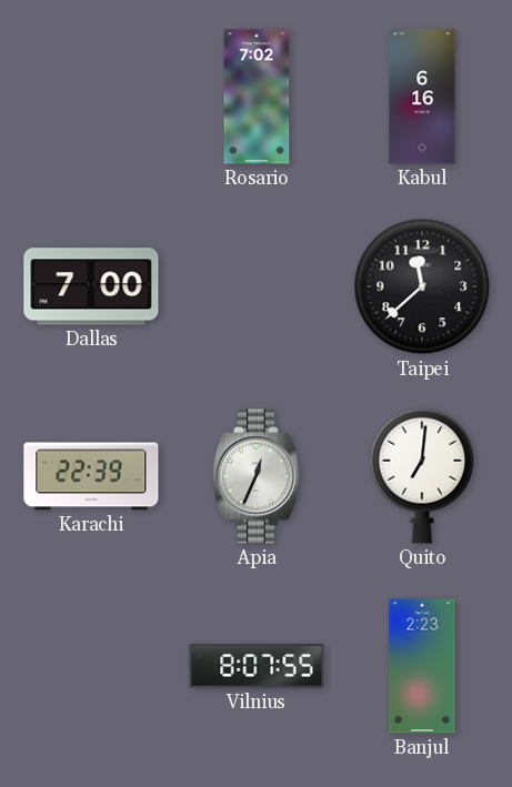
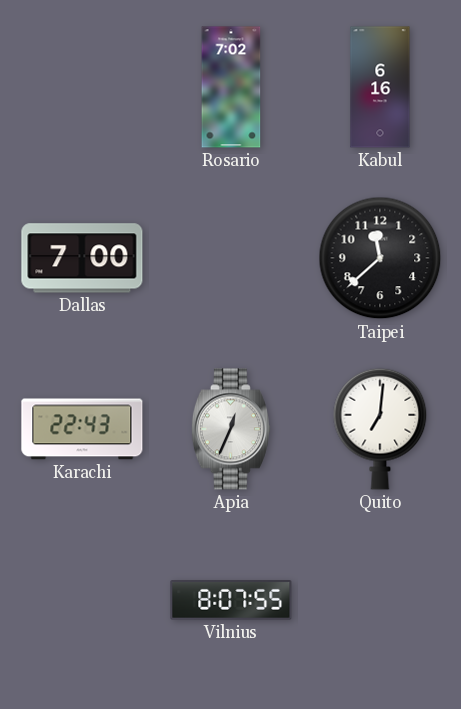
Karachi: 22:39 -> 22:43 (82, 429)
Banjul: 2:23 -> none (422, 666)
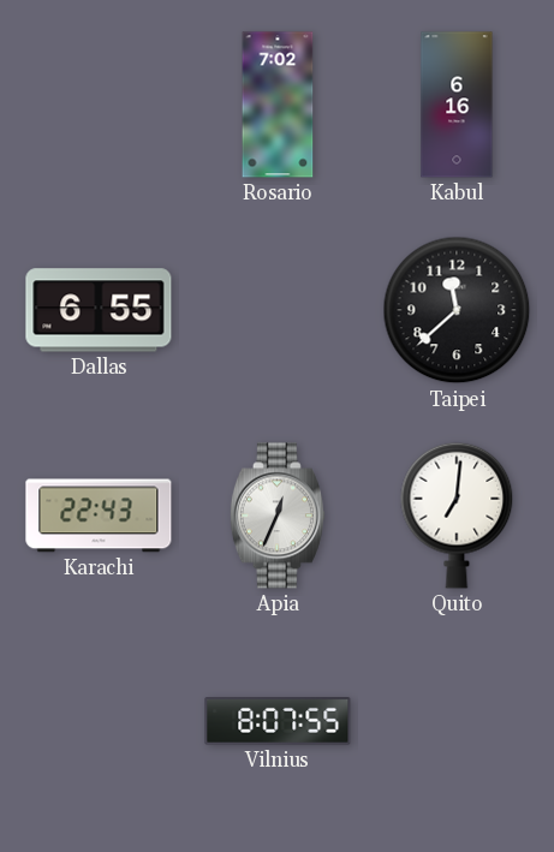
Dallas: 7:00 -> 6:55 (99, 310)
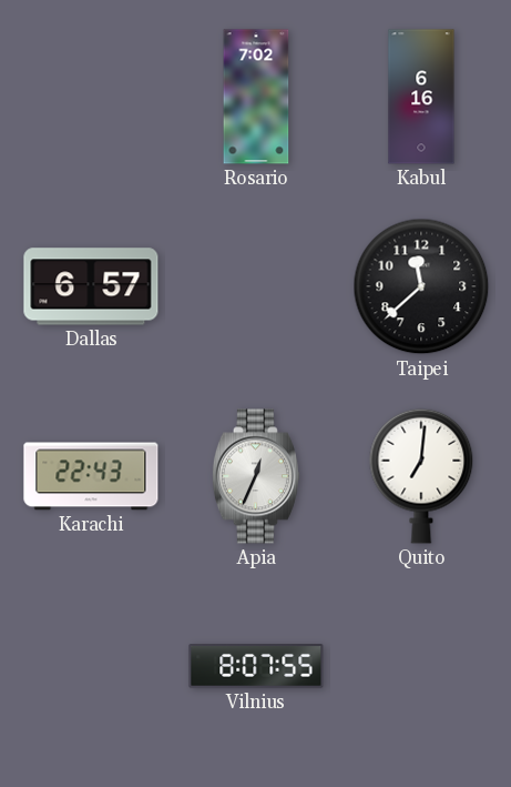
Dallas: 6:55 -> 6:57 (91, 286)
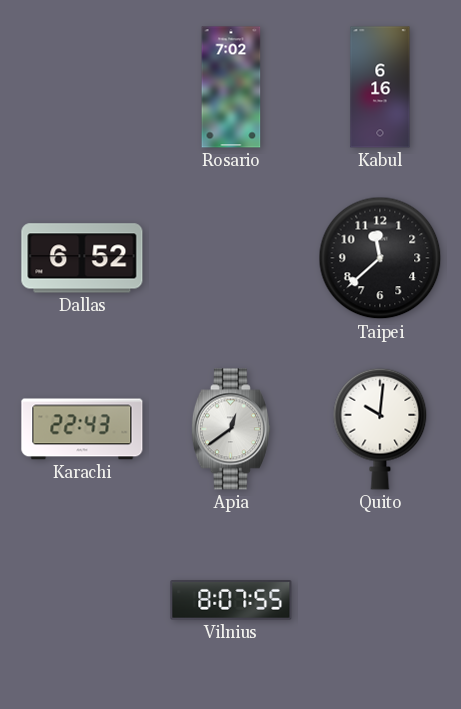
Dallas: 6:57 -> 6:52 (82, 258)
Apia: 12:34 -> 12:39 (231, 429)
Quito: 7:01 -> 10:01 (380, 429)
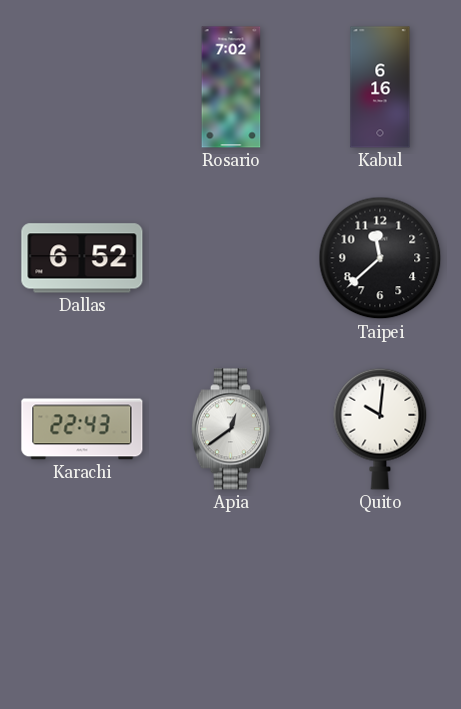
Vilnius: 8:07 -> none (231, 600)
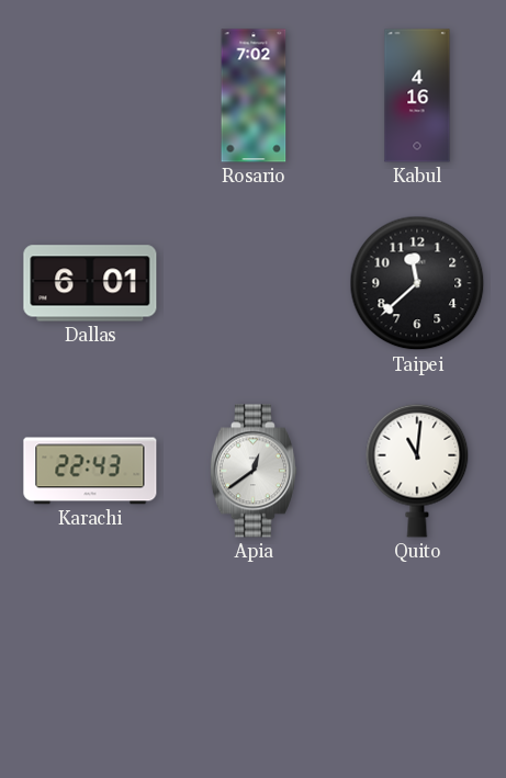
Kabul: 6:16 -> 4:16 (417, 95)
Dallas: 6:52 -> 6:01 (90, 283)
Quito: 10:01 -> 11:01 (417, 471)
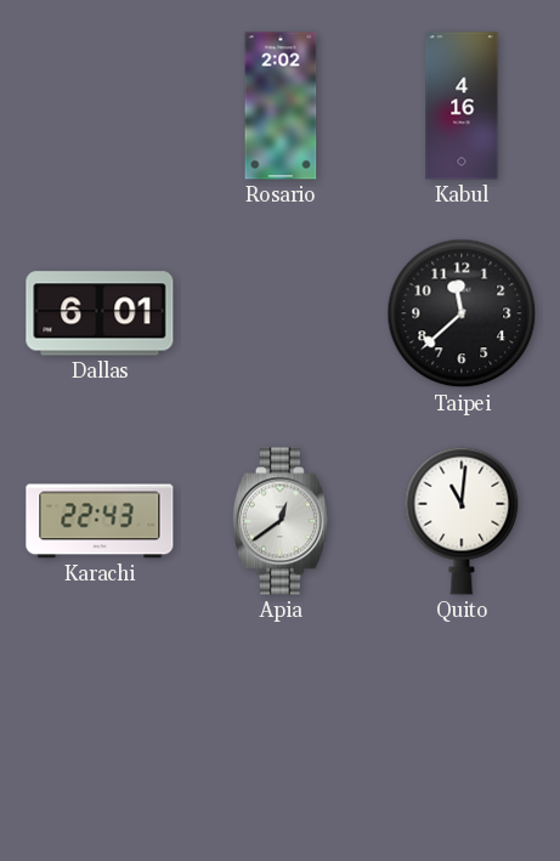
Rosario: 7:02 -> 2:02 (281, 106)
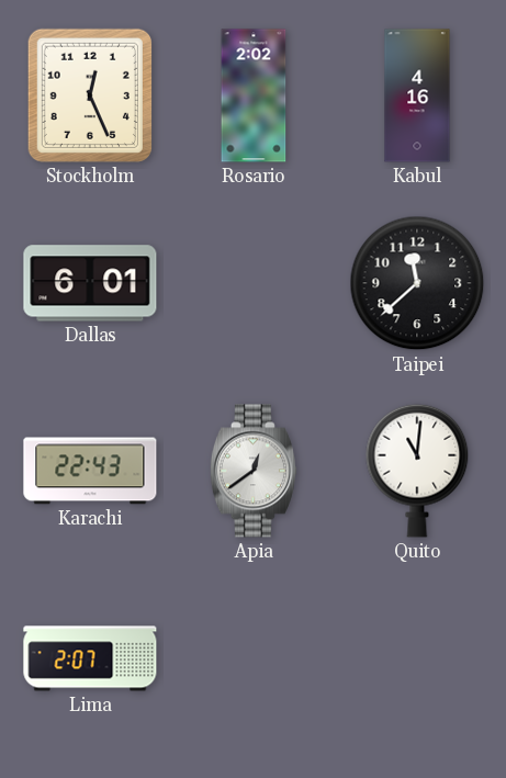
Stockholm: none -> 12:26 (90, 95)
Lima: none -> 2:07 (90, 658)
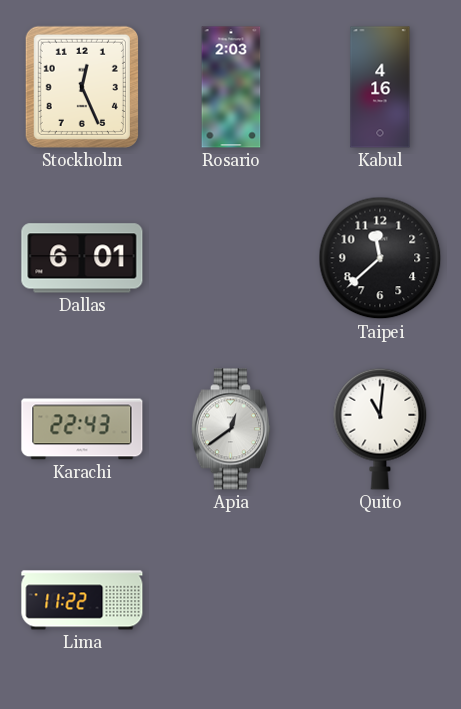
Rosario: 2:02 -> 2:03 (231, 87)
Lima: 2:07 -> 11:22 (82, 600)
